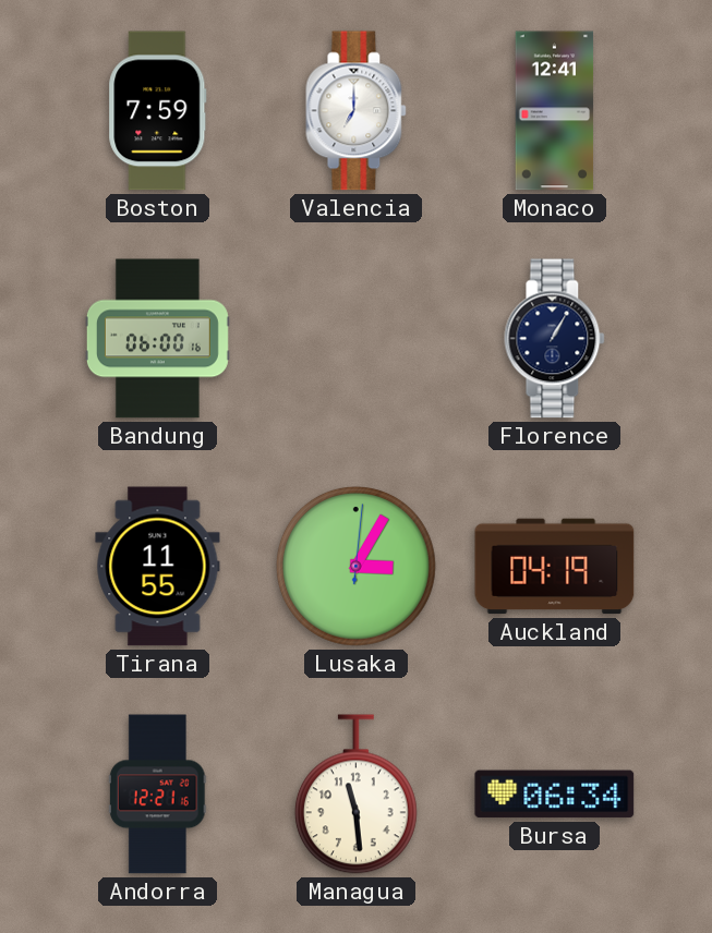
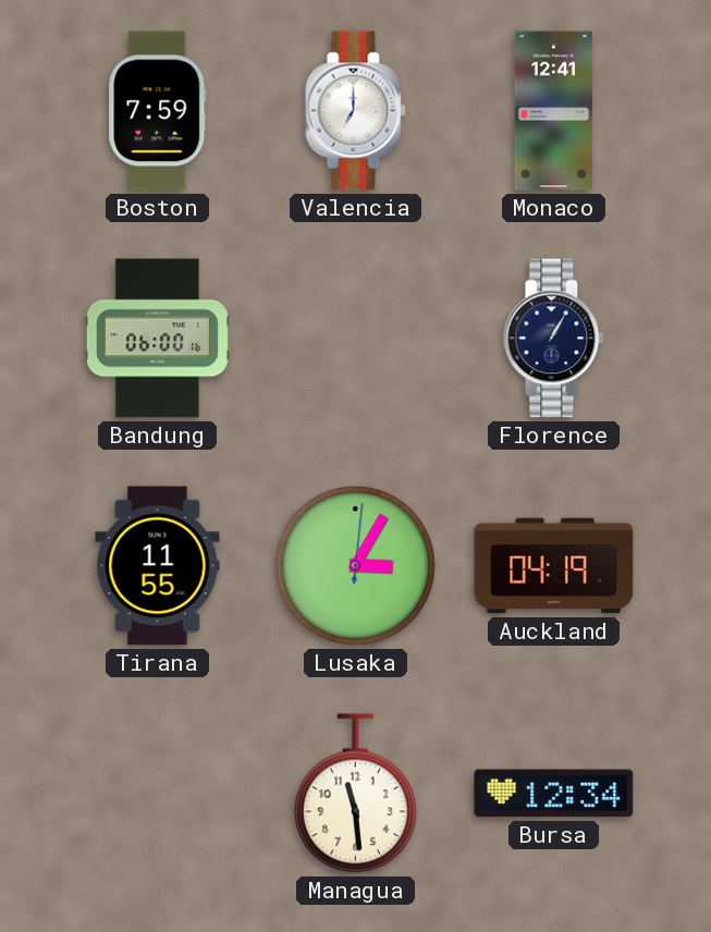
Andorra: 12:21 -> none (157, 795)
Bursa: 06:34 -> 12:34 (554, 794)
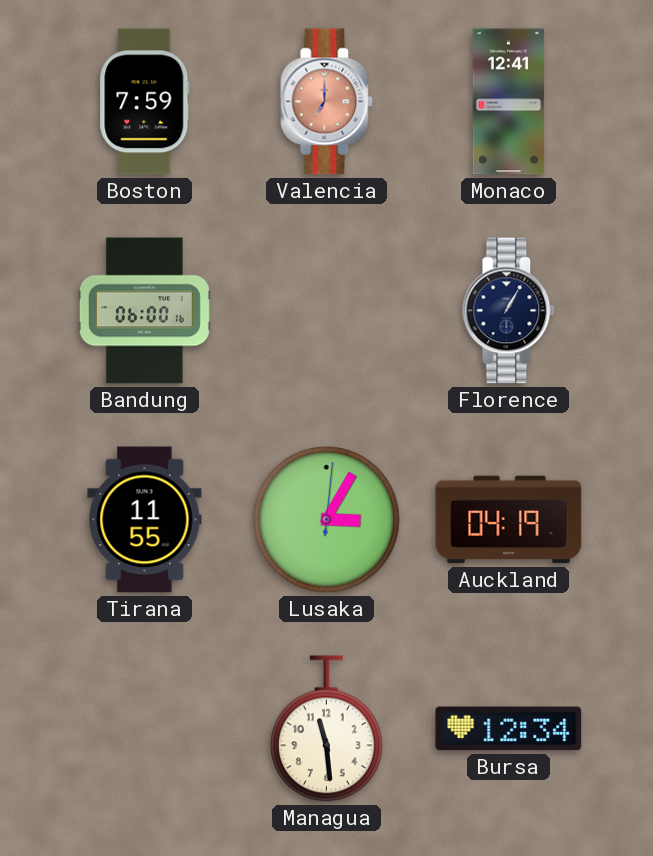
Valencia dial: white -> salmon (327, 102)
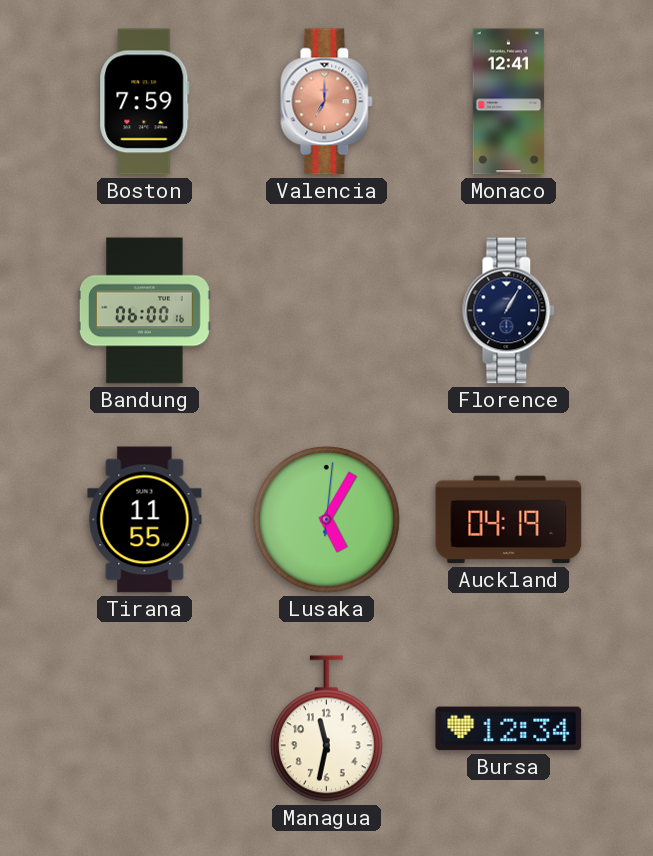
Lusaka: 3:05 -> 5:05 (326, 519)
Managua: 11:29 -> 11:32 (326, 729)
